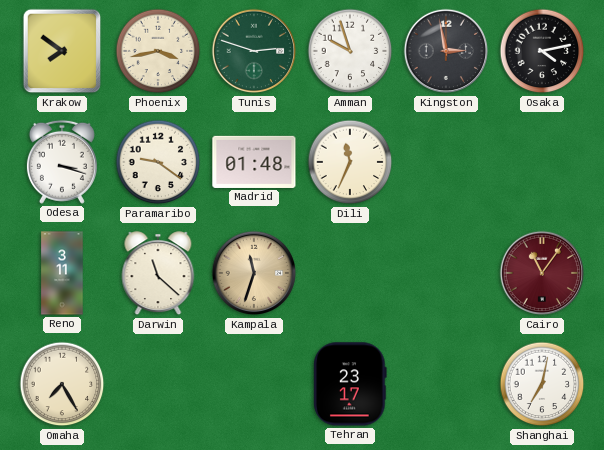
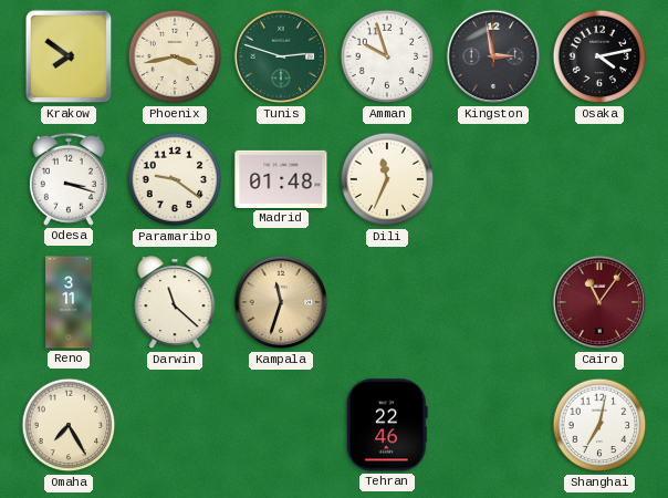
Tehran: 23:17 -> 22:46 (387, 425)
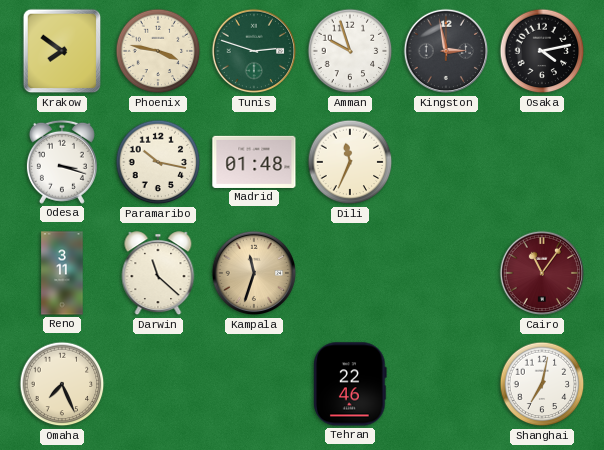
Phoenix: 3:43 -> 3:47 (158, 51)
Paramaribo: 9:21 -> 10:17 (158, 162)
Omaha: 7:25 -> 7:26 (62, 384)
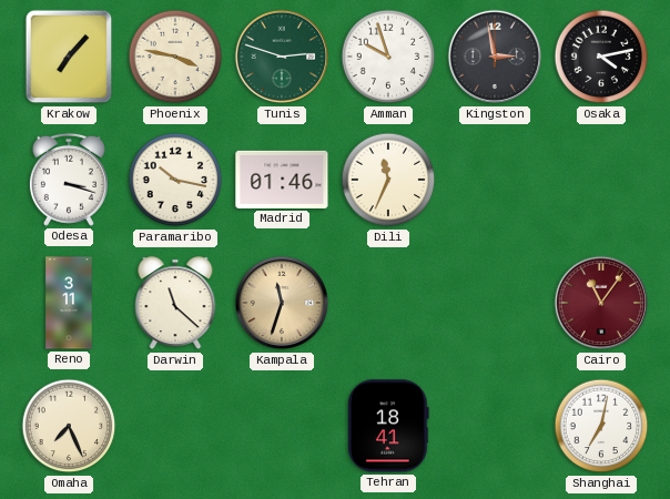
Krakow: 7:51 -> 7:07 (69, 57)
Madrid: 01:48 -> 01:46 (282, 180)
Tehran: 22:46 -> 18:41 (388, 426)
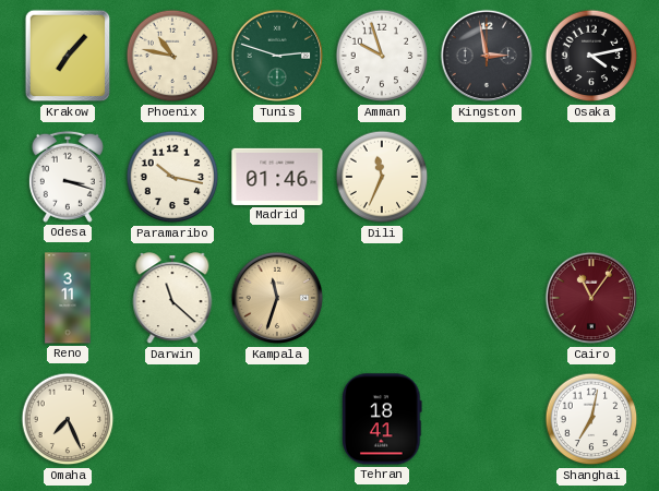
Phoenix: 3:47 -> 10:47 (172, 56)
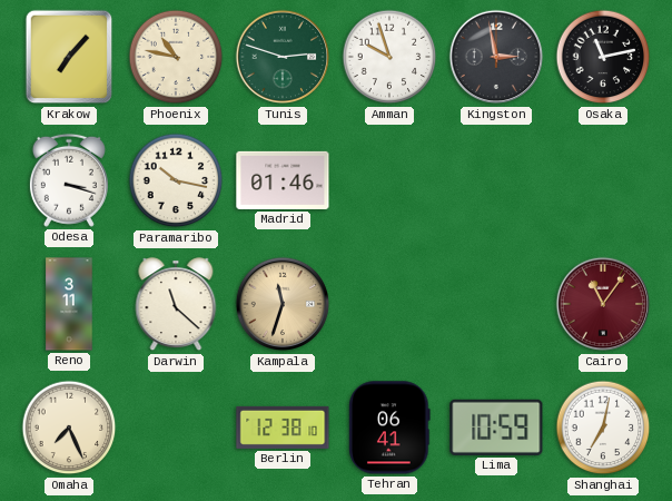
Osaka: 4:13 -> 11:13 (603, 57)
Dili: 11:34 -> none (382, 177)
Berlin: none -> 12:38 (283, 428)
Tehran: 18:41 -> 06:41 (389, 428)
Lima: none -> 10:59 (496, 428)
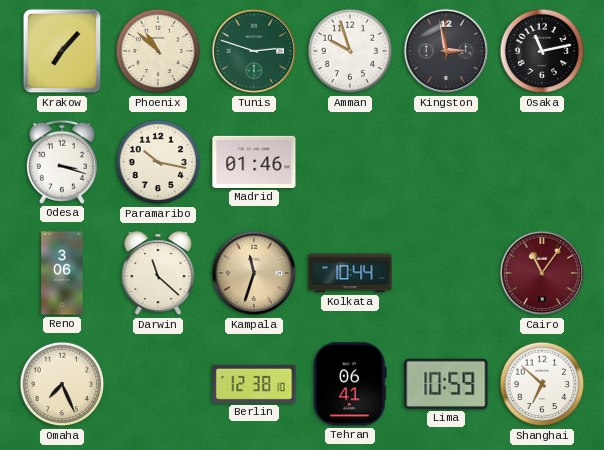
Phoenix: 10:47 -> 10:52 (158, 51)
Reno: 3:11 -> 3:06 (62, 273)
Kolkata: none -> 10:44 (350, 273)
Shanghai: 7:02 -> 6:52 (542, 384)
